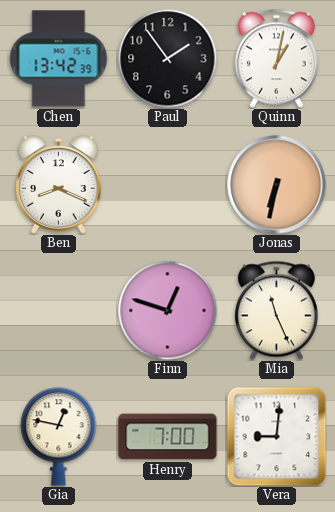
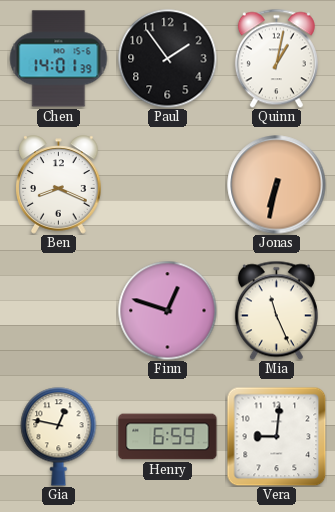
Chen: 13:42 -> 14:01 (59, 59)
Henry: 7:00 -> 6:59 (168, 437)
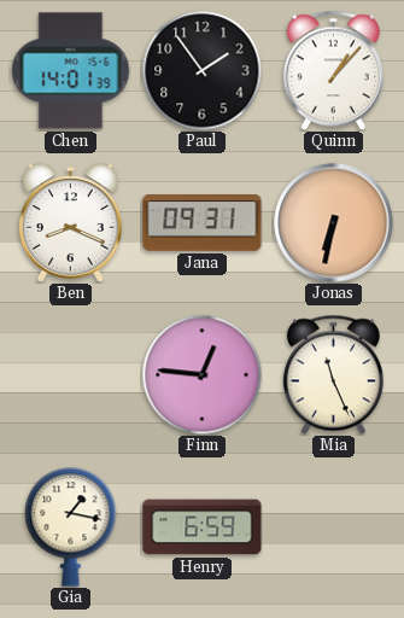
Quinn: 1:02 -> 1:07 (333, 70)
Jana: none -> 09:31 (203, 223)
Finn: 12:48 -> 12:46 (203, 375)
Gia: 12:47 -> 1:17 (71, 527)
Vera: 9:01 -> none (276, 436)
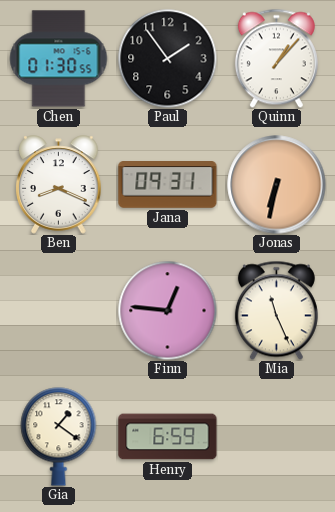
Chen: 14:01 -> 01:30 (59, 59)
Gia: 1:17 -> 1:21 (59, 437)
